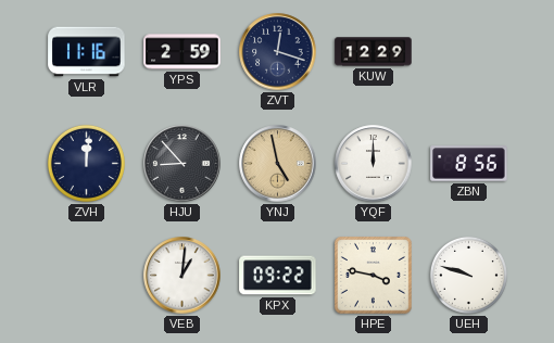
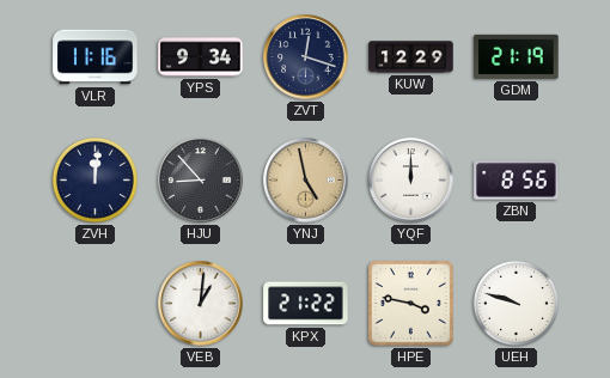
YPS: 2:59 -> 9:34 (201, 57)
GDM: none -> 21:19 (517, 56)
KPX: 09:22 -> 21:22 (306, 304)
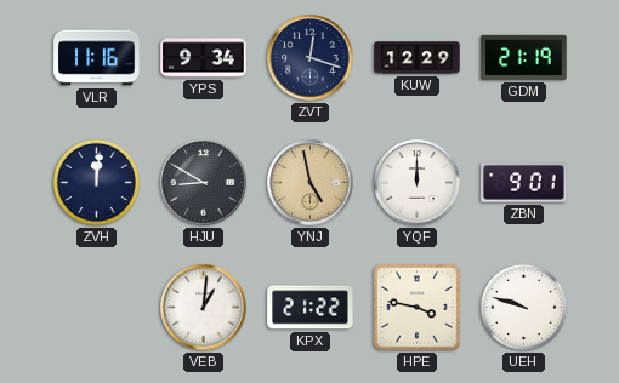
HJU: 8:53 -> 8:50 (204, 183)
ZBN: 8:56 -> 9:01 (524, 183)
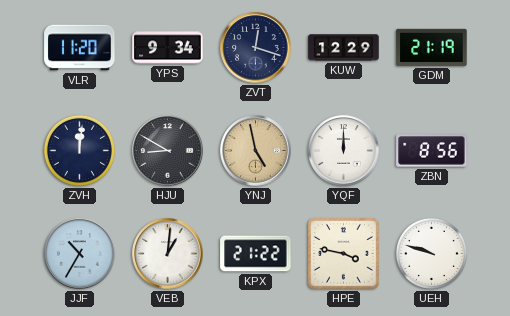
VLR: 11:16 -> 11:20 (80, 48)
ZBN: 9:01 -> 8:56 (432, 151)
JJF: none -> 10:35 (80, 254)
